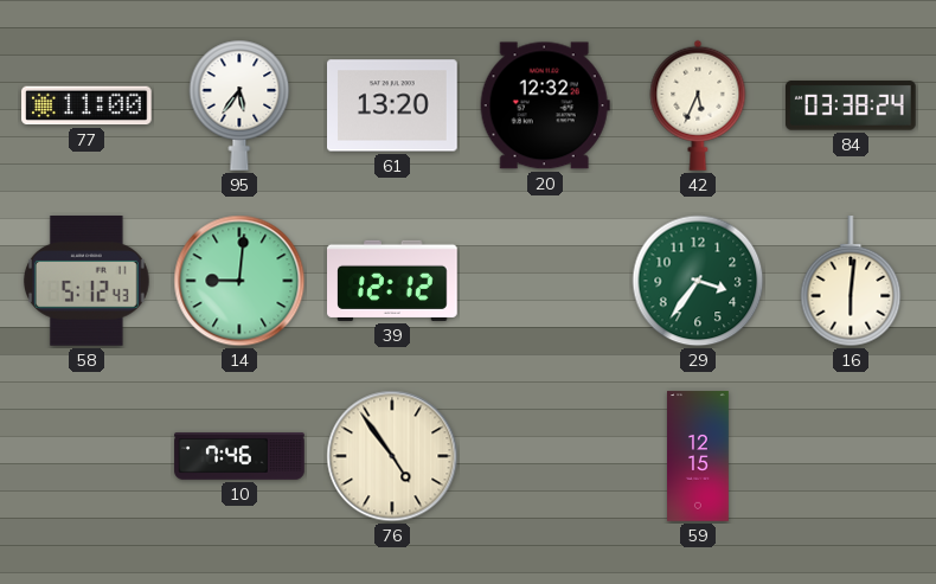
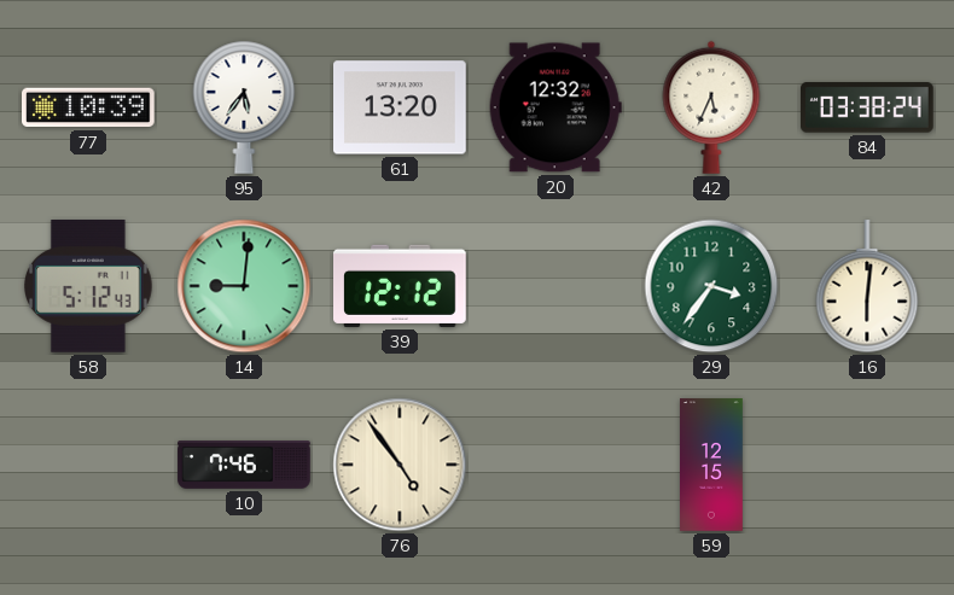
77: 11:00 -> 10:39 (89, 107)
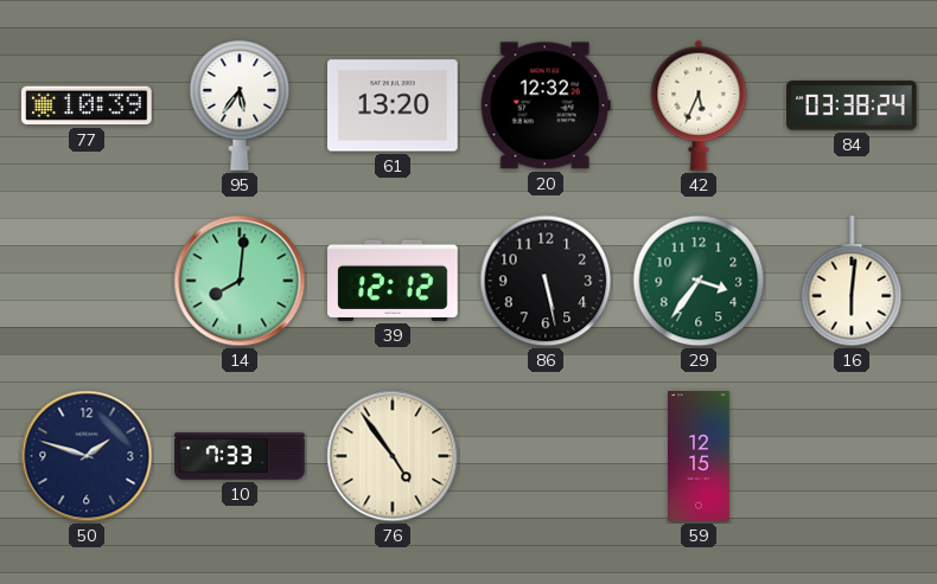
58: 5:12 -> none (89, 287)
14: 9:01 -> 8:01 (240, 281)
86: none -> 5:28 (546, 281)
50: none -> 1:48 (87, 456)
10: 7:46 -> 7:33 (240, 456)
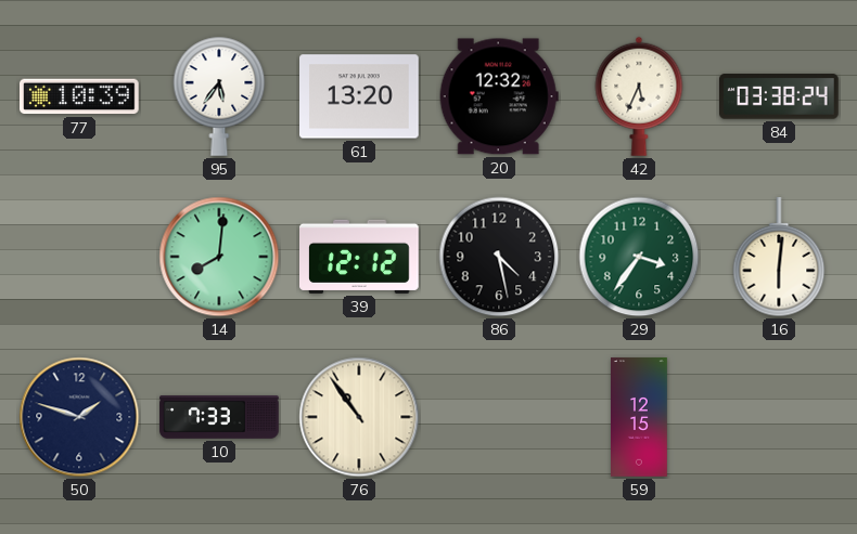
86: 5:28 -> 4:28 (499, 257)
76: 4:54 -> 10:54 (359, 417)
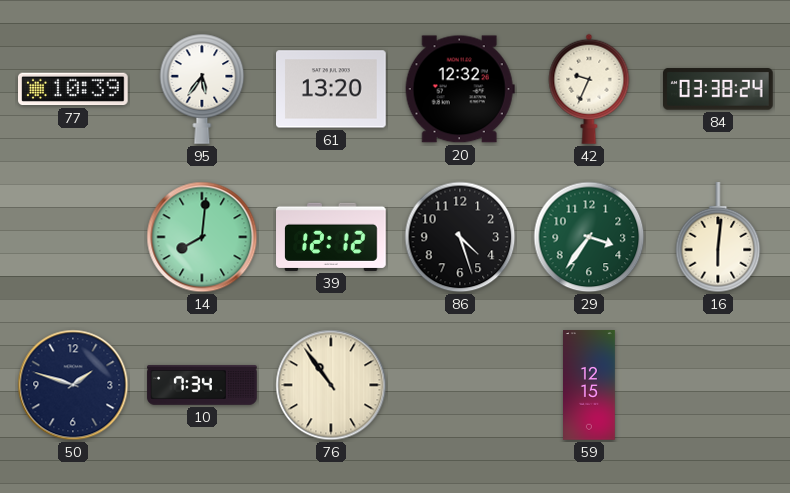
42: 5:34 -> 9:34 (589, 89)
86: 4:28 -> 4:27 (460, 237)
10: 7:33 -> 7:34 (202, 385)
